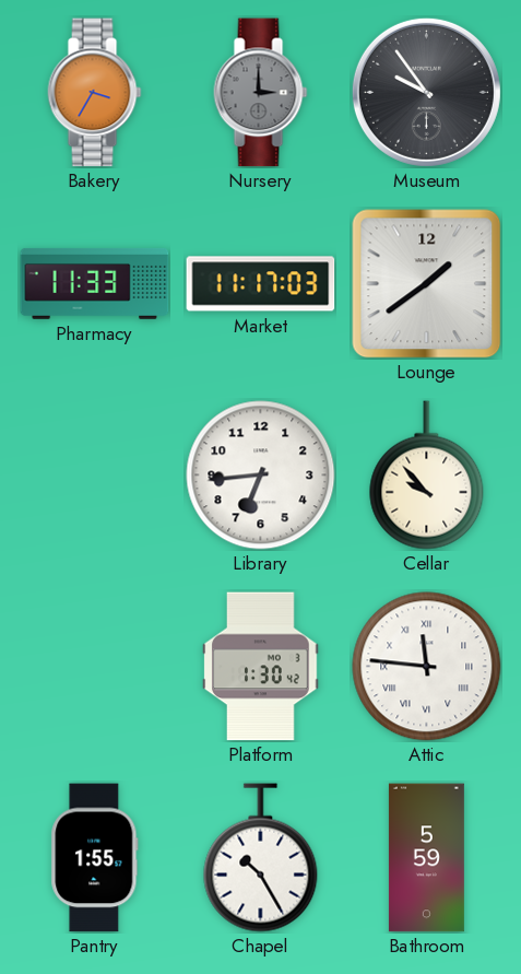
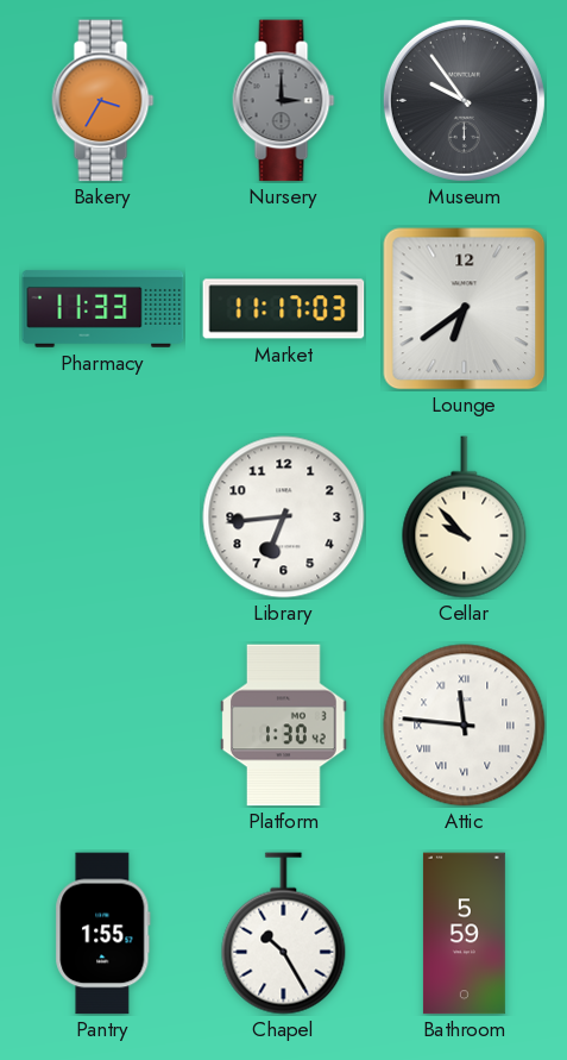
Lounge: 1:39 -> 6:39 (465, 309)
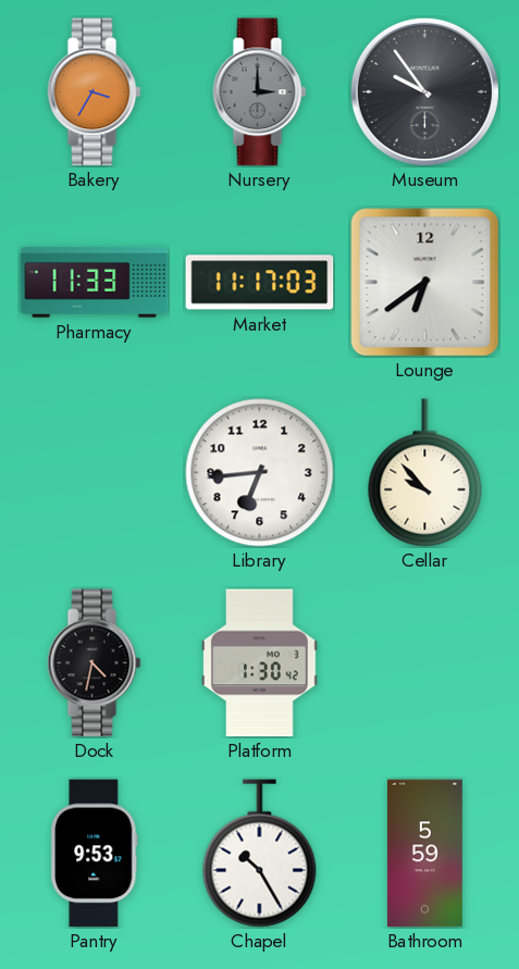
Dock: none -> 4:32 (95, 663)
Attic: 11:46 -> none (465, 726)
Pantry: 1:55 -> 9:53 (95, 854)
